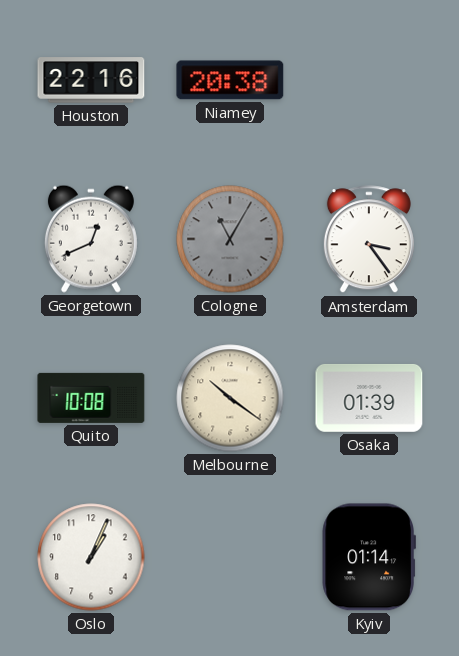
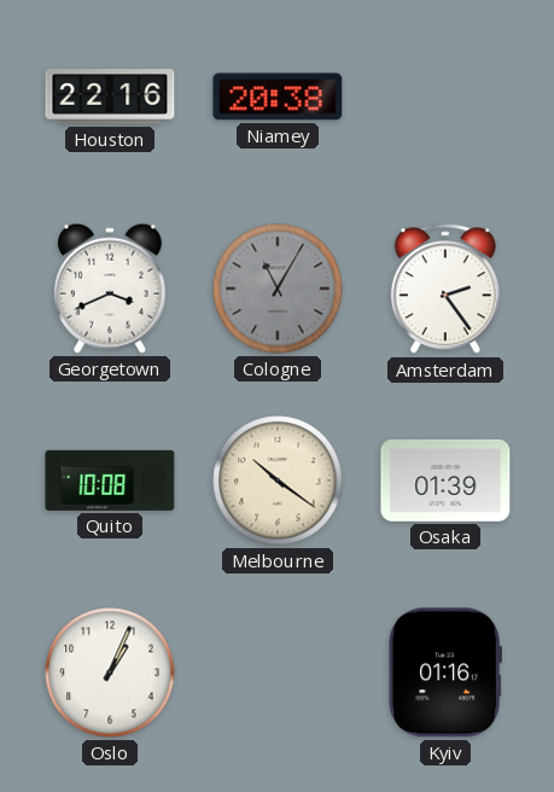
Georgetown: 12:41 -> 3:41 (110, 289)
Amsterdam: 3:24 -> 2:24 (445, 290)
Kyiv: 01:14 -> 01:16 (445, 672)
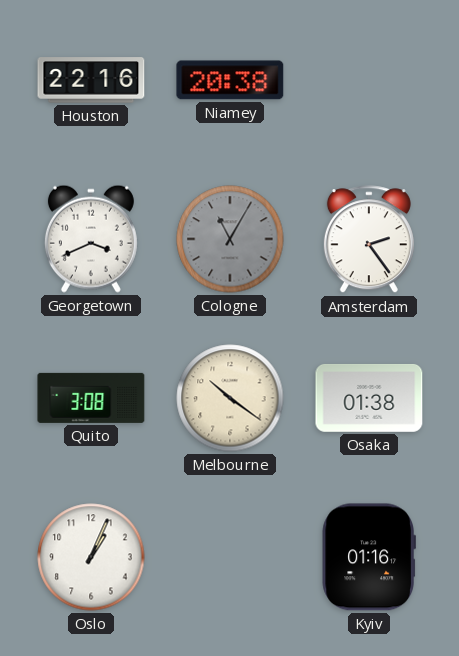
Quito: 10:08 -> 3:08 (91, 398)
Osaka: 01:39 -> 01:38 (369, 398)
